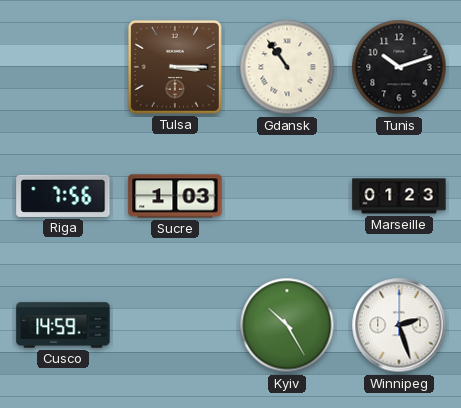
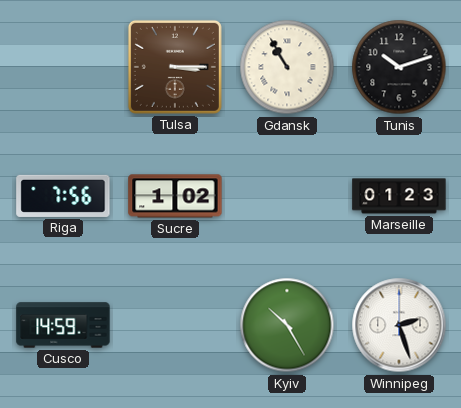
Gdansk: 10:54 -> 10:55 (287, 67)
Sucre: 1:03 -> 1:02 (175, 196)
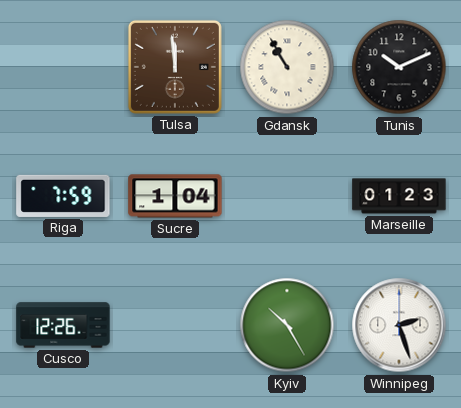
Tulsa: 3:15 -> 11:59 (175, 67)
Tunis: 10:12 -> 10:11 (399, 67)
Riga: 7:56 -> 7:59 (63, 196)
Sucre: 1:02 -> 1:04 (175, 196)
Cusco: 14:59 -> 12:26 (63, 325)
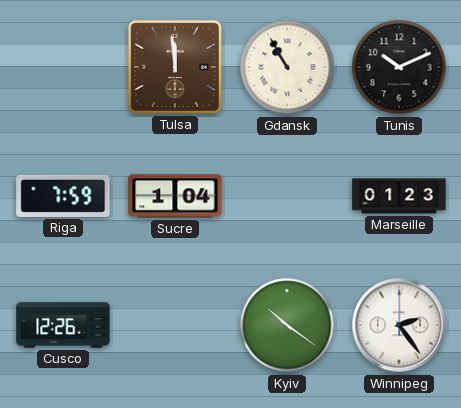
Kyiv: 10:25 -> 10:21 (287, 325)
Winnipeg: 2:27 -> 2:24 (399, 325)
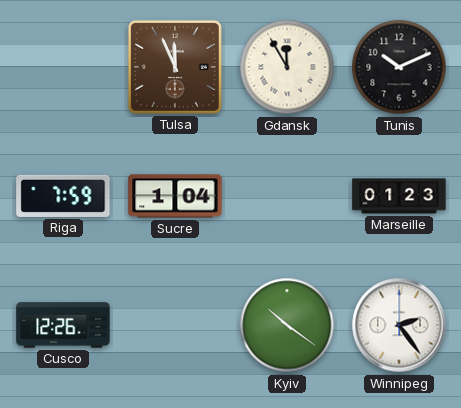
Tulsa: 11:59 -> 11:56 (175, 67)
Gdansk: 10:55 -> 11:55 (287, 67)
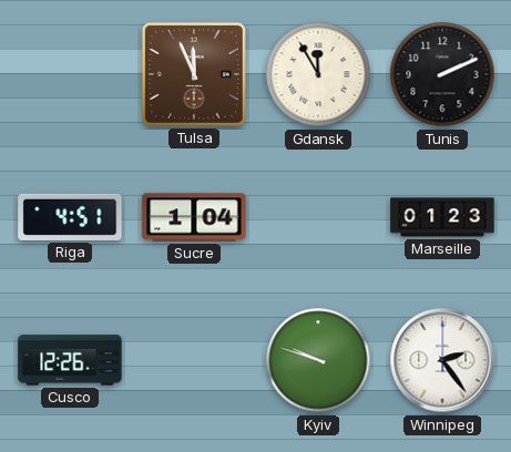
Tunis: 10:11 -> 2:11 (442, 74)
Riga: 7:59 -> 4:51 (70, 217)
Kyiv: 10:21 -> 9:48 (318, 360)
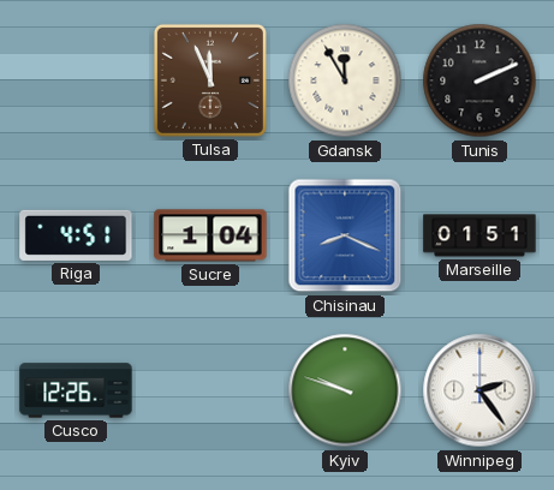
Chisinau: none -> 8:19 (345, 235)
Marseille: 01:23 -> 01:51 (479, 235)
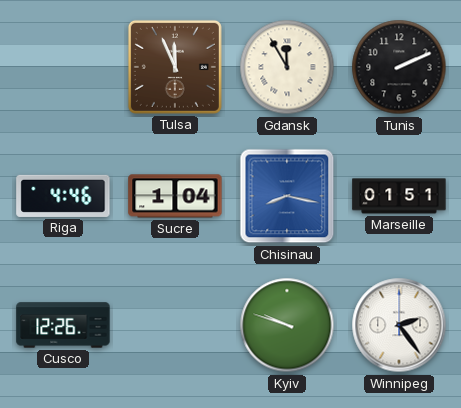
Riga: 4:51 -> 4:46 (63, 196)
Chisinau: 8:19 -> 8:17 (287, 196)
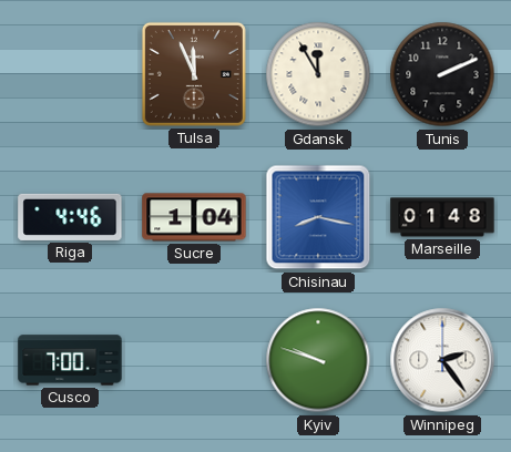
Marseille: 01:51 -> 01:48 (442, 217)
Cusco: 12:26 -> 7:00 (70, 360)
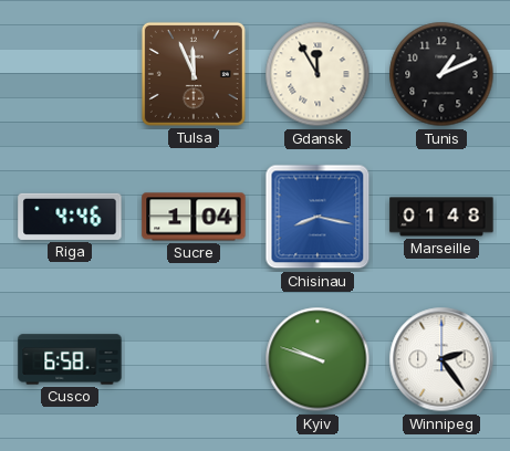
Tunis: 2:11 -> 1:11 (441, 74)
Cusco: 7:00 -> 6:58 (70, 359)
